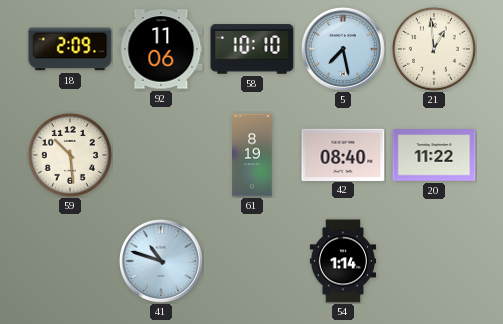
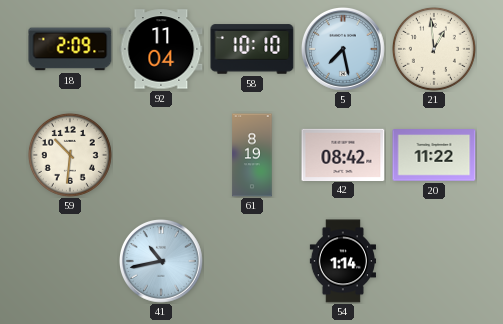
92: 11:06 -> 11:04 (161, 49)
59: 10:29 -> 10:31 (70, 155)
42: 08:40 -> 08:42 (343, 154)
41: 10:48 -> 10:43 (162, 262)
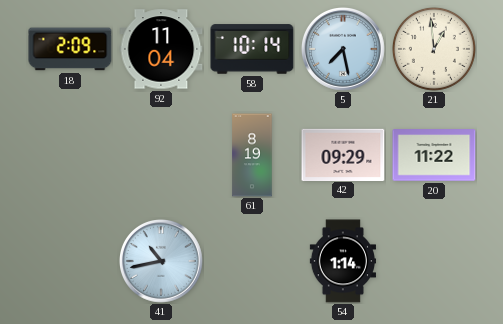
58: 10:10 -> 10:14 (252, 49)
59: 10:31 -> none (70, 155)
42: 08:42 -> 09:29 (343, 154)
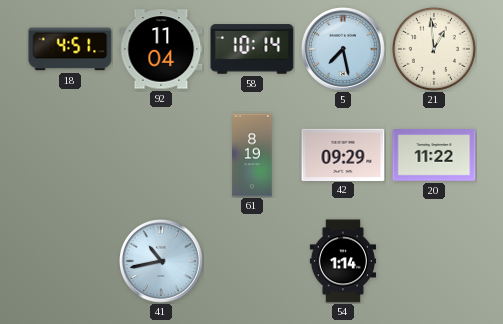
18: 2:09 -> 4:51 (70, 49)
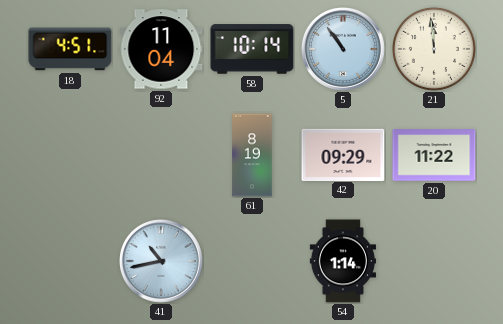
5: 7:28 -> 10:54 (344, 50)
21: 12:59 -> 11:59 (434, 49)
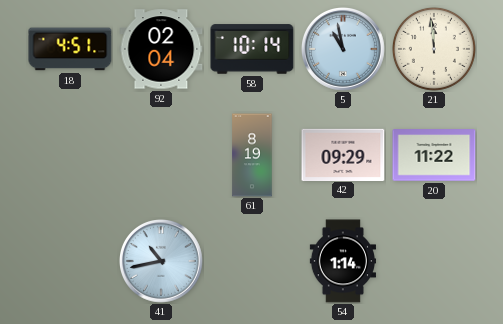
92: 11:04 -> 02:04 (161, 49)
5: 10:54 -> 10:58 (344, 50)
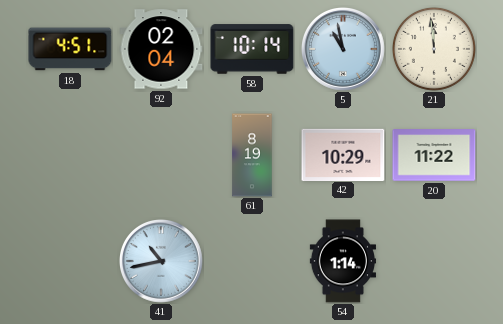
42: 09:29 -> 10:29 (343, 154)
